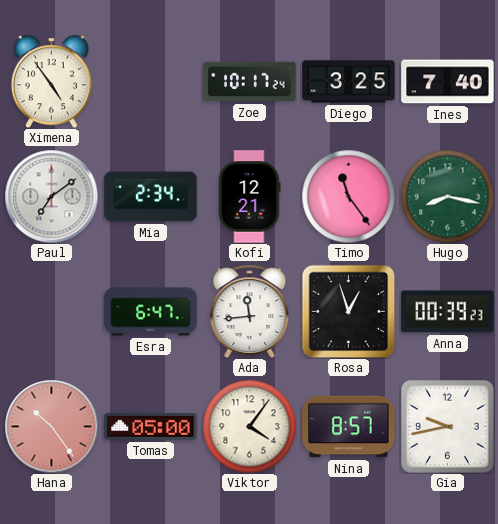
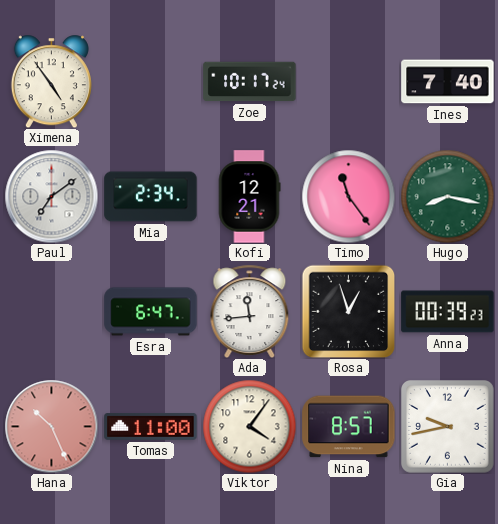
Diego: 3:25 -> none (349, 82)
Hana: 10:24 -> 10:26 (51, 426)
Tomas: 05:00 -> 11:00 (151, 427)
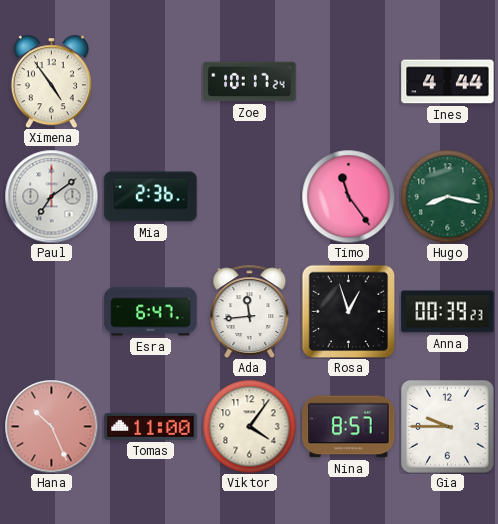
Ines: 7:40 -> 4:44 (448, 82)
Mia: 2:34 -> 2:36 (151, 197)
Kofi: 12:21 -> none (249, 197)
Gia: 9:43 -> 9:45 (448, 427)
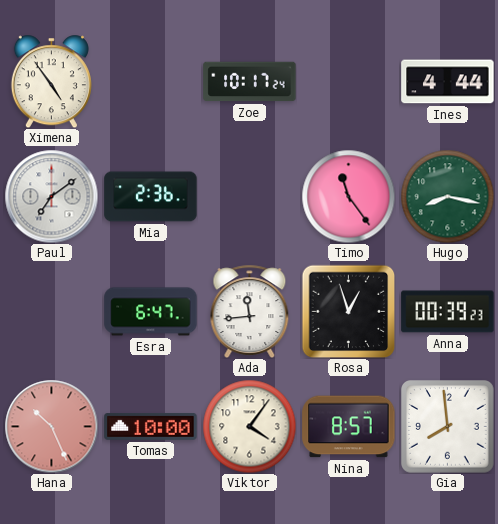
Tomas: 11:00 -> 10:00 (151, 427)
Gia: 9:45 -> 7:59 (448, 427)
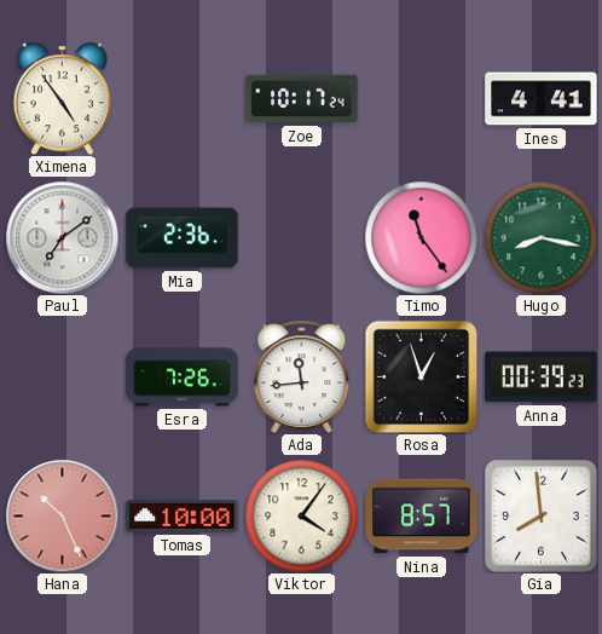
Ines: 4:44 -> 4:41 (542, 99)
Esra: 6:47 -> 7:26 (183, 377)
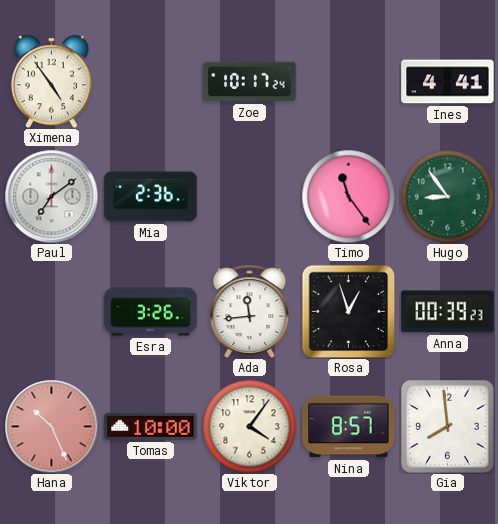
Hugo: 8:17 -> 8:54 (447, 196)
Esra: 7:26 -> 3:26 (151, 312)
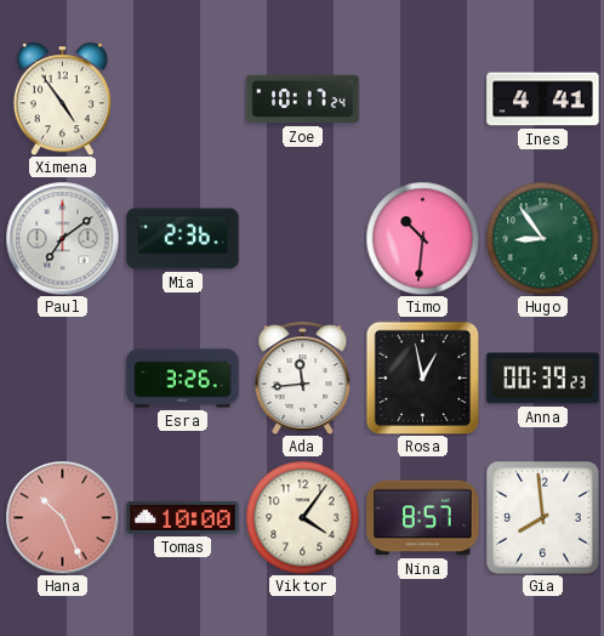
Timo: 11:24 -> 10:31 (422, 238)
Rosa: 12:57 -> 12:58 (422, 377)
